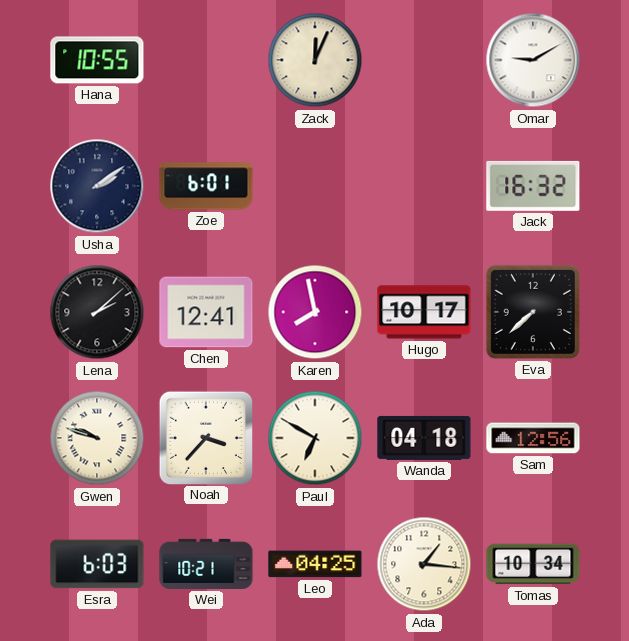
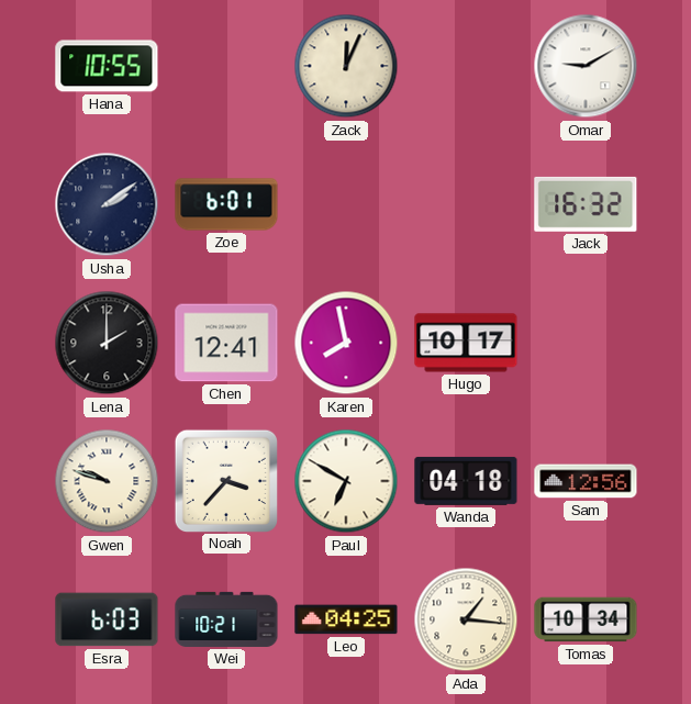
Lena: 2:08 -> 2:00 (107, 343)
Eva: 7:38 -> none (533, 312)
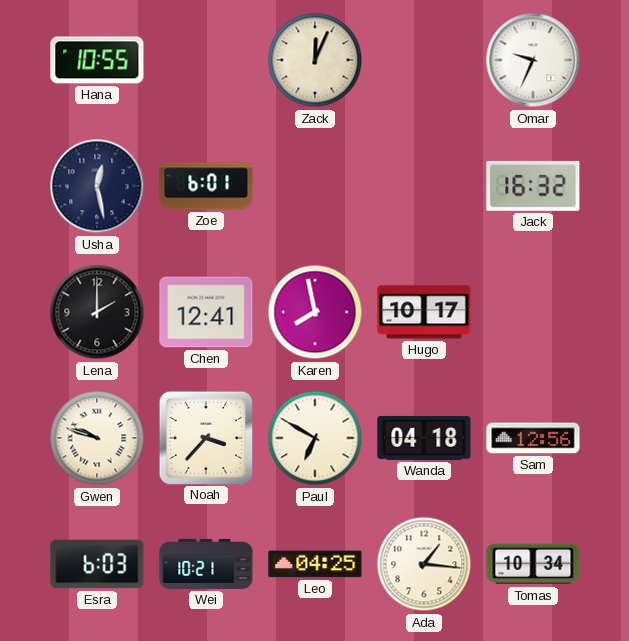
Omar: 9:10 -> 9:34 (533, 60)
Usha: 2:09 -> 12:28 (97, 186)
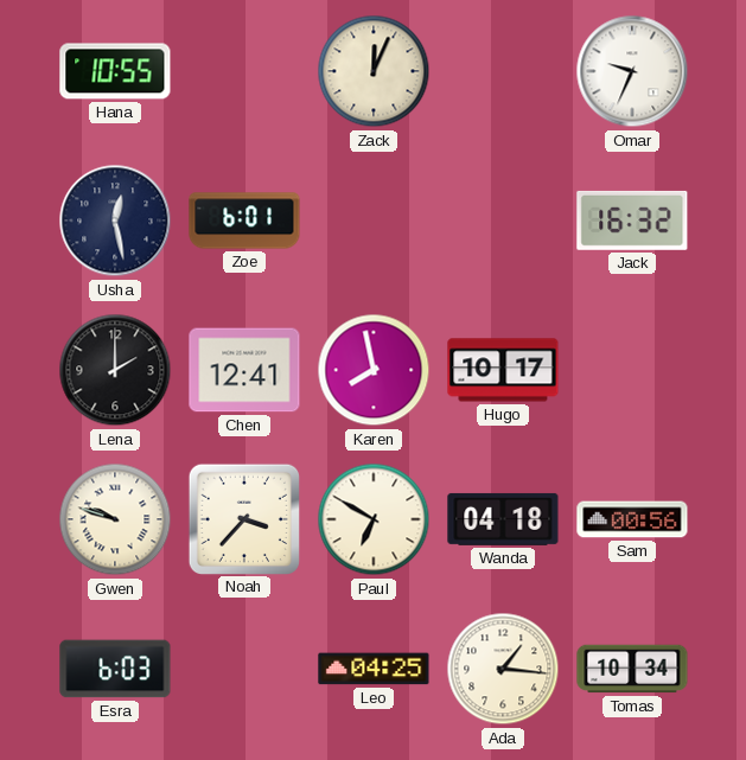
Sam: 12:56 -> 00:56 (632, 519)
Wei: 10:21 -> none (206, 564)
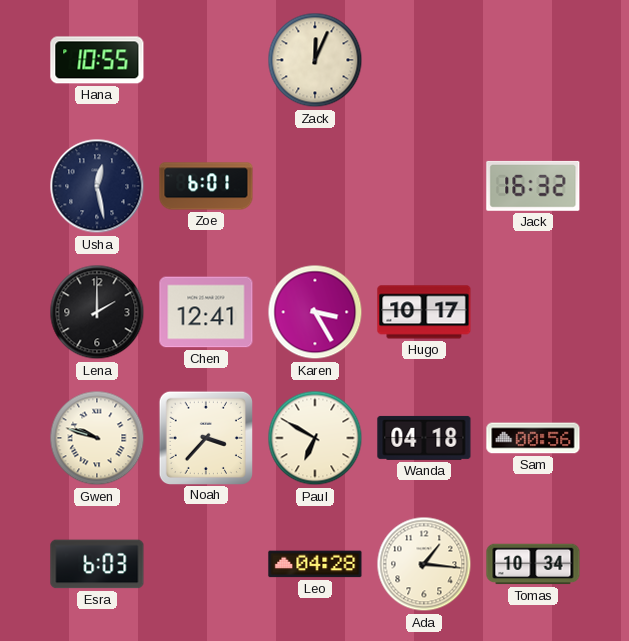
Omar: 9:34 -> none (632, 71)
Karen: 7:58 -> 3:25 (315, 312)
Leo: 04:25 -> 04:28 (315, 564)
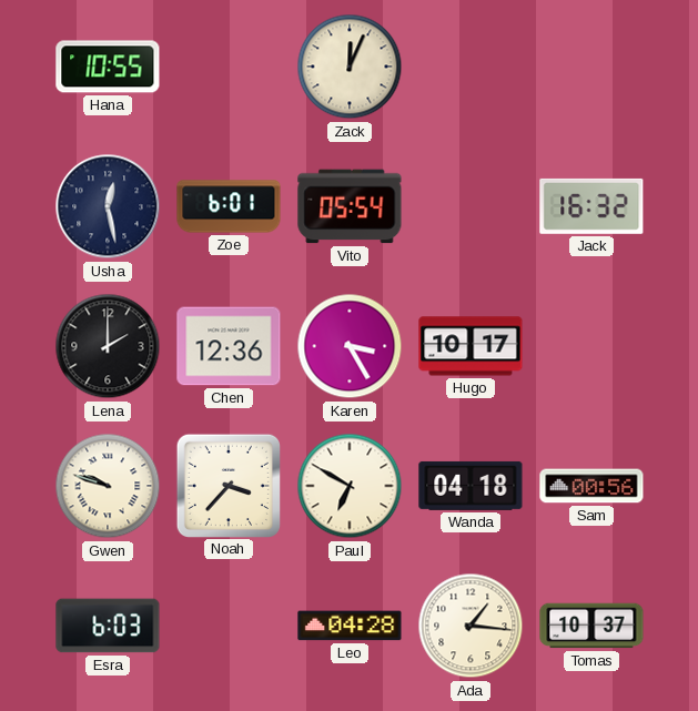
Vito: none -> 05:54 (350, 206)
Chen: 12:41 -> 12:36 (229, 346)
Tomas: 10:34 -> 10:37 (591, 626)
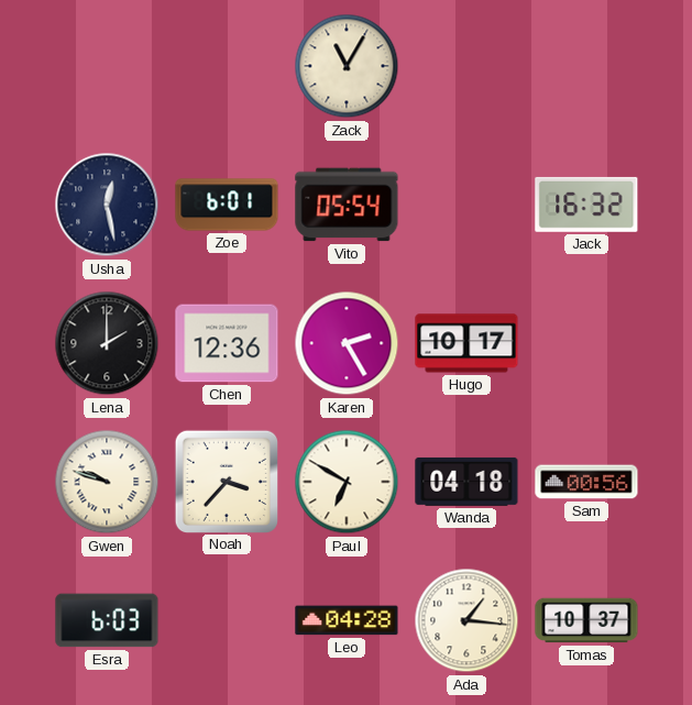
Hana: 10:55 -> none (108, 67)
Zack: 12:04 -> 11:05 (347, 66)
Karen: 3:25 -> 2:25 (347, 343)
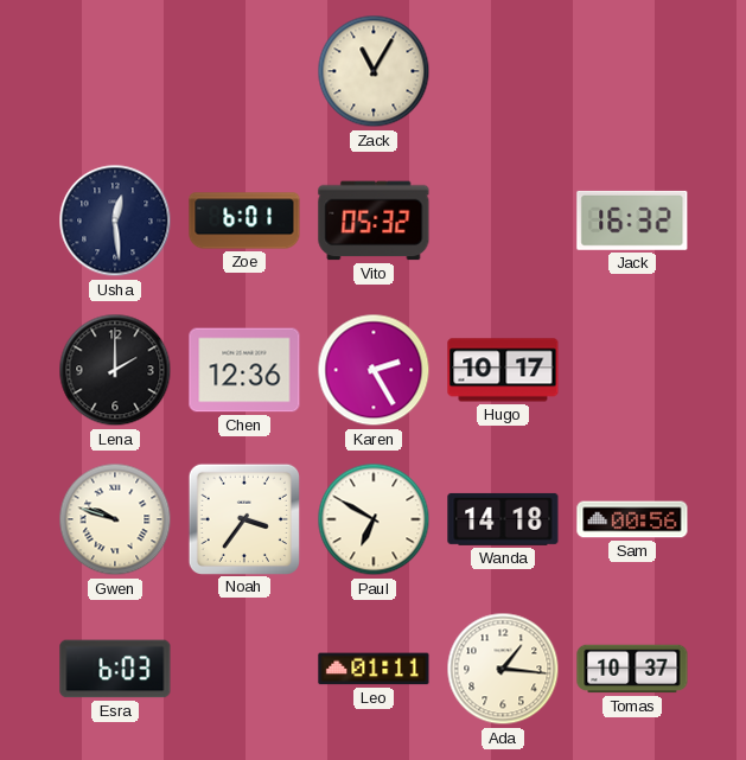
Usha: 12:28 -> 12:29 (115, 221)
Vito: 05:54 -> 05:32 (374, 221)
Noah: 3:37 -> 3:36 (243, 518)
Wanda: 04:18 -> 14:18 (503, 519)
Leo: 04:28 -> 01:11 (374, 669)
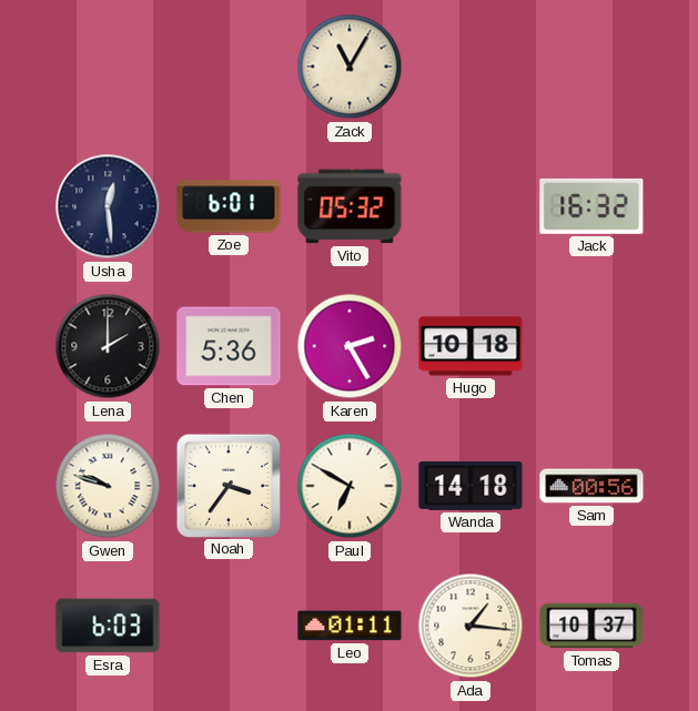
Chen: 12:36 -> 5:36 (229, 346)
Hugo: 10:17 -> 10:18 (471, 346)
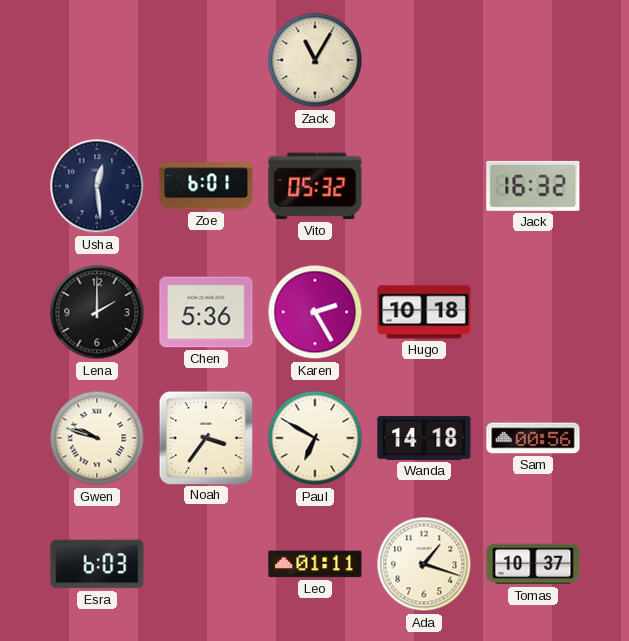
Ada: 1:16 -> 1:18 (424, 564)
